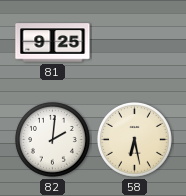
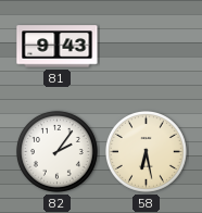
81: 9:25 -> 9:43 (58, 47)
82: 2:01 -> 2:06 (56, 151)
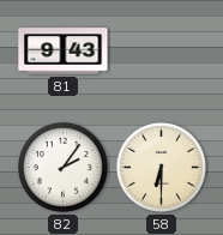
58: 6:28 -> 6:30 (161, 167)
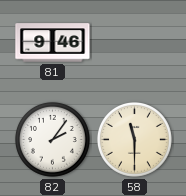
81: 9:43 -> 9:46 (53, 43)
58: 6:30 -> 11:30 (134, 139)
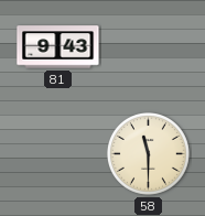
81: 9:46 -> 9:43 (58, 47)
82: 2:06 -> none (52, 139)
